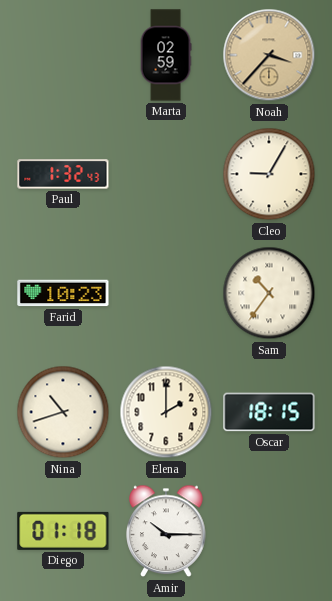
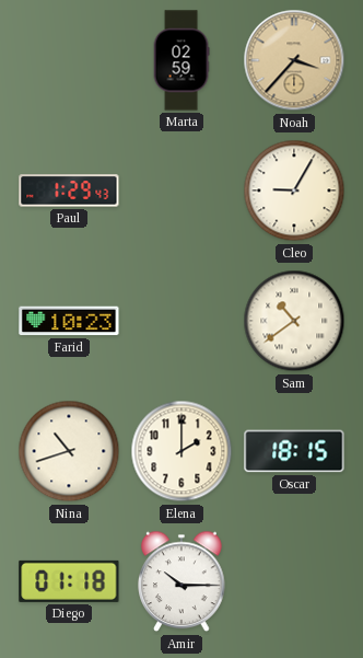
Paul: 1:32 -> 1:29 (69, 191)
Sam: 10:36 -> 10:39 (294, 321)
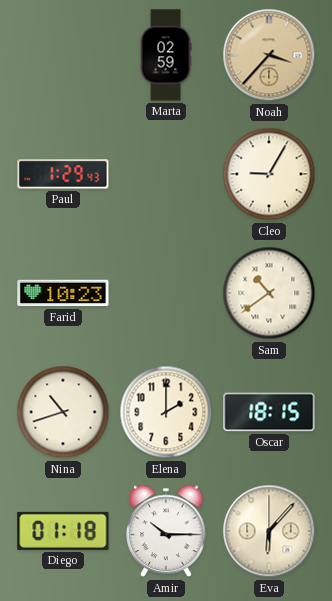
Eva: none -> 6:07 (269, 531)
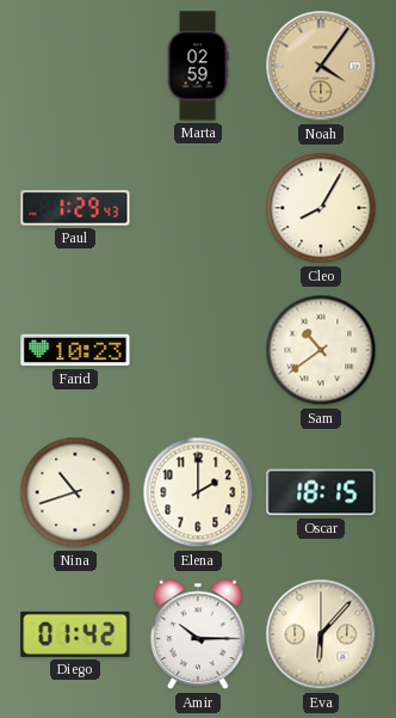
Noah: 3:37 -> 4:06 (321, 66)
Cleo: 9:05 -> 8:05 (321, 208)
Diego: 01:18 -> 01:42 (75, 634)
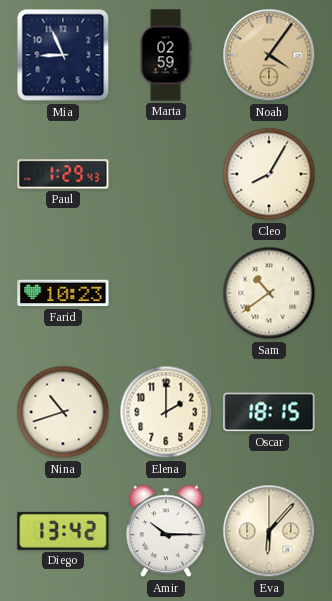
Mia: none -> 8:56 (63, 55)
Diego: 01:42 -> 13:42 (63, 531)
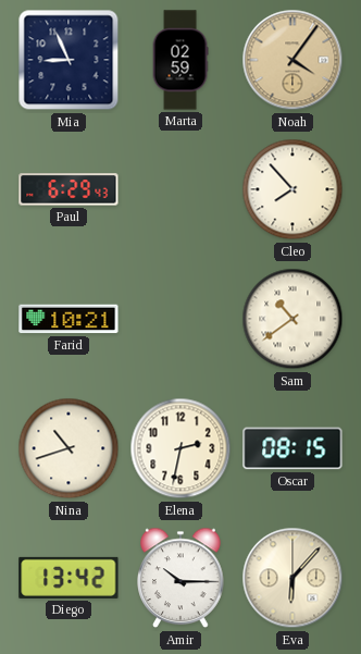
Paul: 1:29 -> 6:29 (69, 189)
Cleo: 8:05 -> 7:53 (292, 189)
Farid: 10:23 -> 10:21 (69, 319)
Elena: 2:00 -> 2:32 (180, 448)
Oscar: 18:15 -> 08:15 (292, 448)
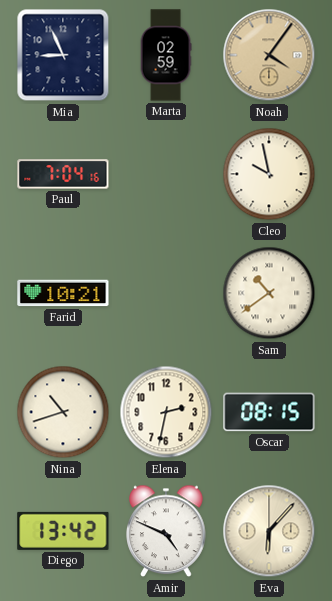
Paul: 6:29 -> 7:04 (63, 174)
Cleo: 7:53 -> 9:58 (269, 174)
Amir: 10:15 -> 4:49 (166, 531)
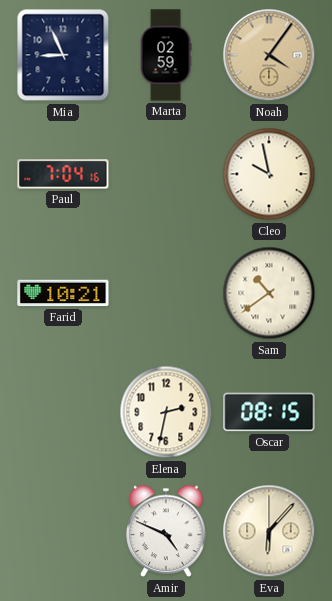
Nina: 10:42 -> none (63, 412)
Diego: 13:42 -> none (63, 531)
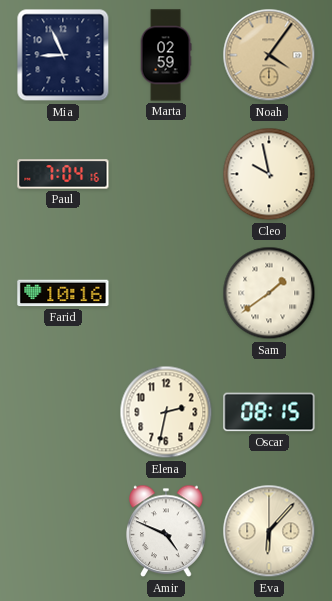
Farid: 10:21 -> 10:16 (63, 293)
Sam: 10:39 -> 1:39 (269, 293)
